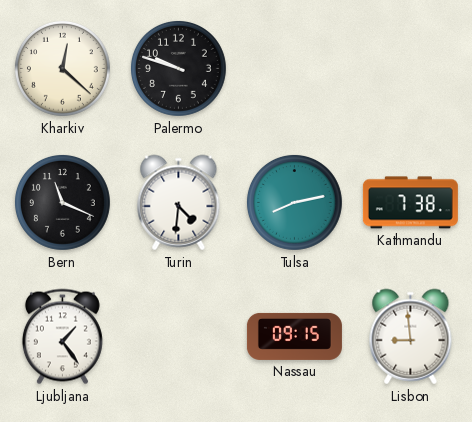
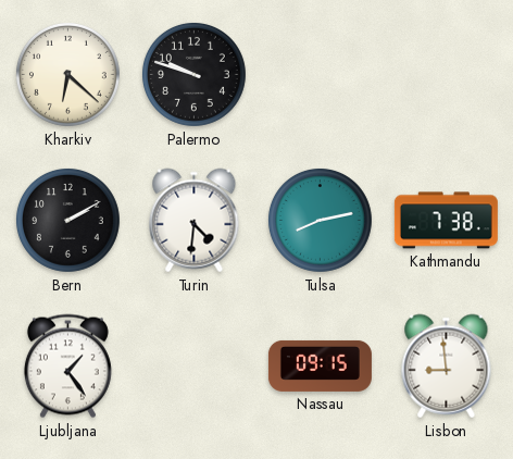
Kharkiv: 12:22 -> 6:22 (67, 74)
Bern: 11:19 -> 2:10 (67, 220)
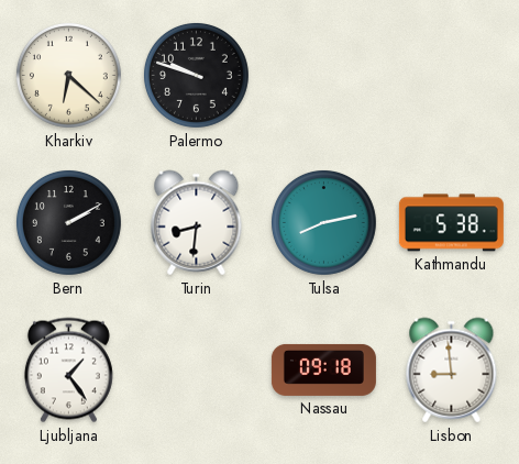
Turin: 4:31 -> 8:31 (197, 223)
Kathmandu: 7:38 -> 5:38 (451, 223)
Nassau: 09:15 -> 09:18 (323, 369)
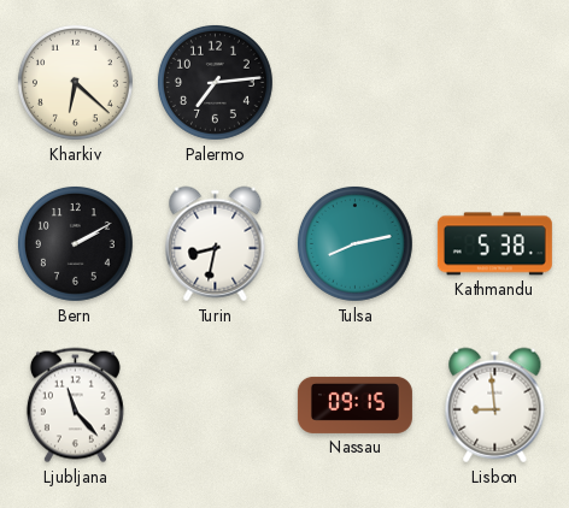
Palermo: 9:48 -> 7:14 (215, 82)
Turin: 8:31 -> 8:32 (216, 244)
Ljubljana: 1:24 -> 11:23 (75, 406)
Nassau: 09:18 -> 09:15 (354, 404)
